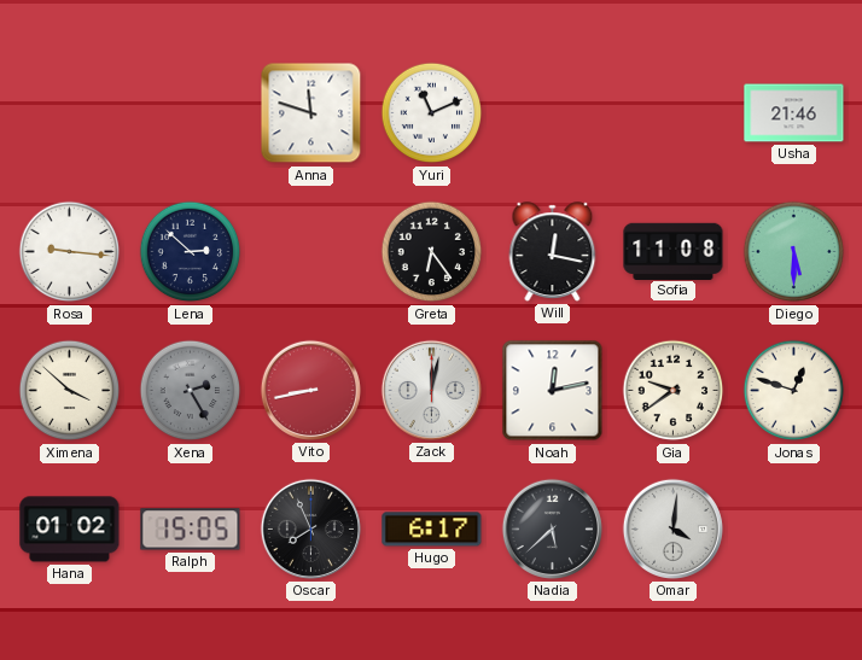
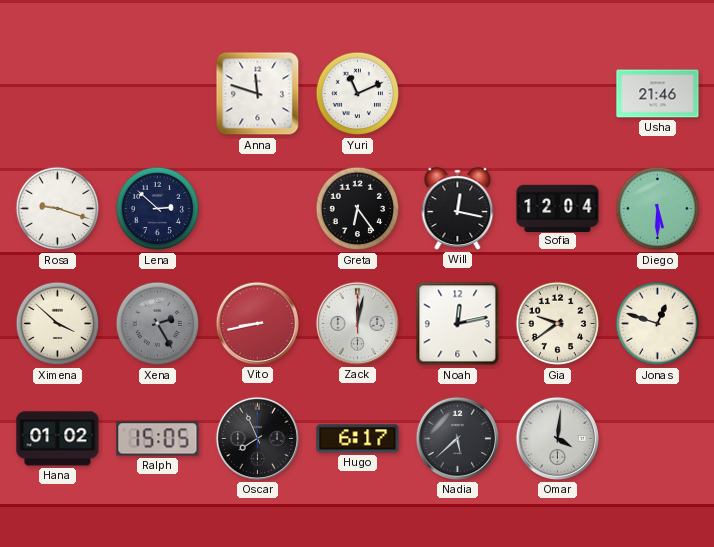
Rosa: 9:16 -> 9:18 (58, 209)
Sofia: 11:08 -> 12:04 (558, 208)
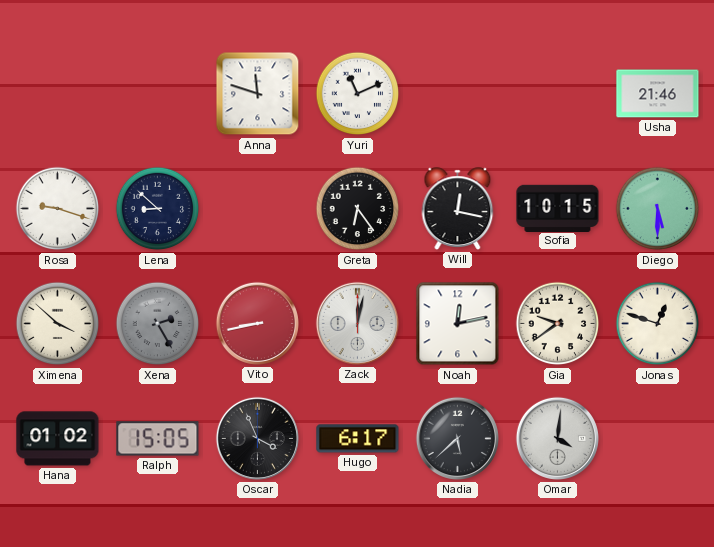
Lena: 2:52 -> 8:52 (158, 209)
Sofia: 12:04 -> 10:15 (558, 208)
Oscar: 7:56 -> 3:56 (257, 438)
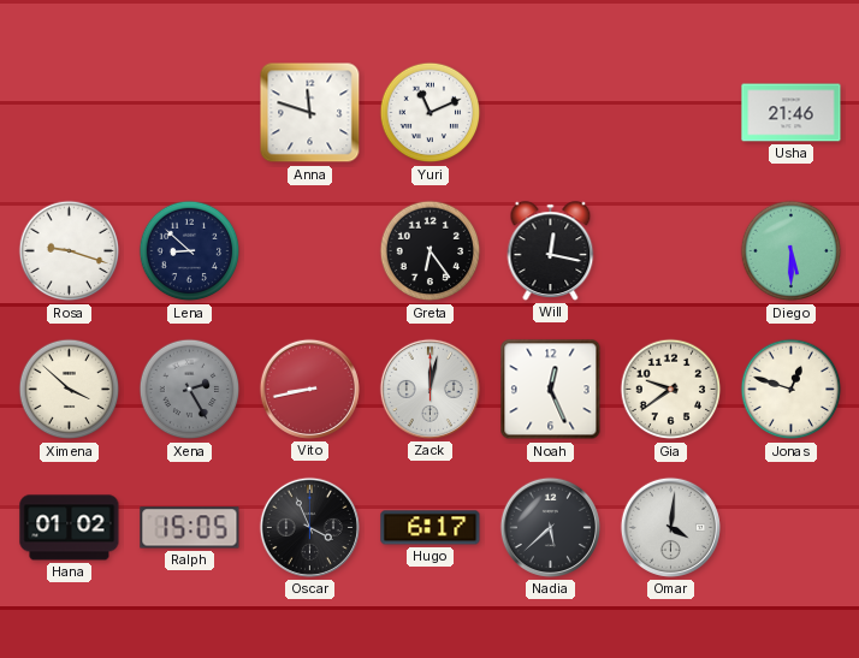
Sofia: 10:15 -> none (558, 208)
Noah: 12:13 -> 12:26 (551, 390)
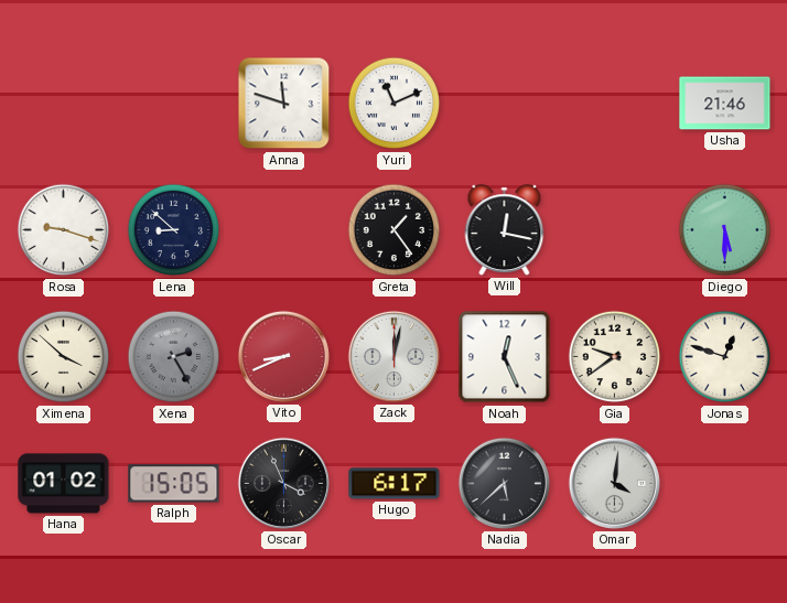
Greta: 6:24 -> 1:24 (395, 230)
Vito: 8:43 -> 8:41 (283, 356)
